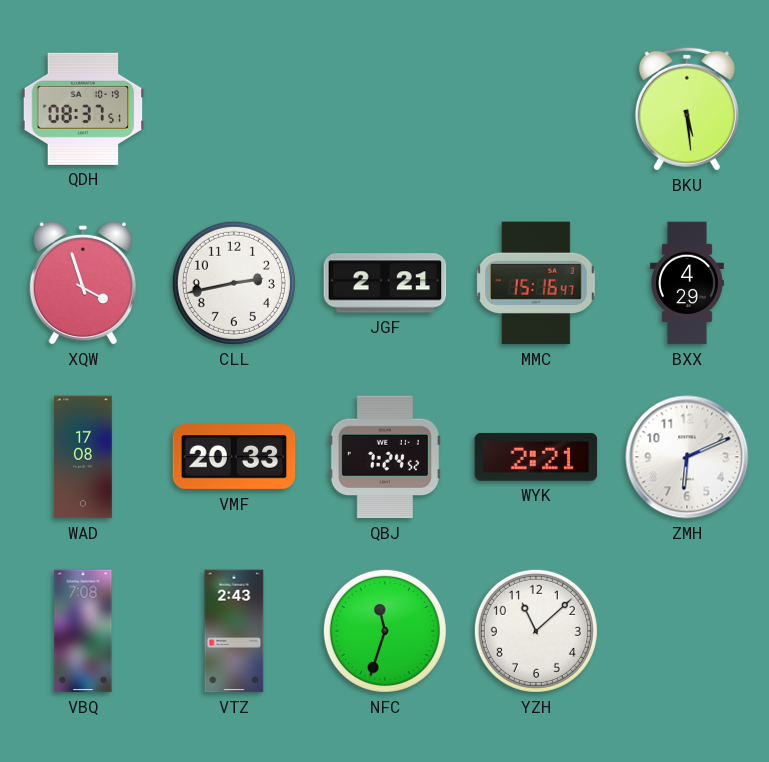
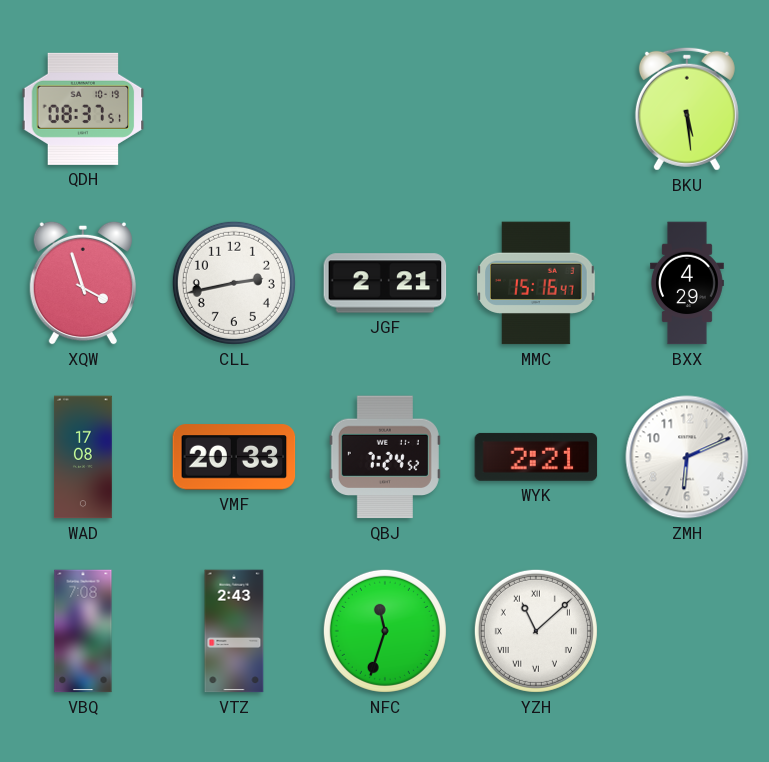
YZH numerals: Arabic -> Roman (536, 631)
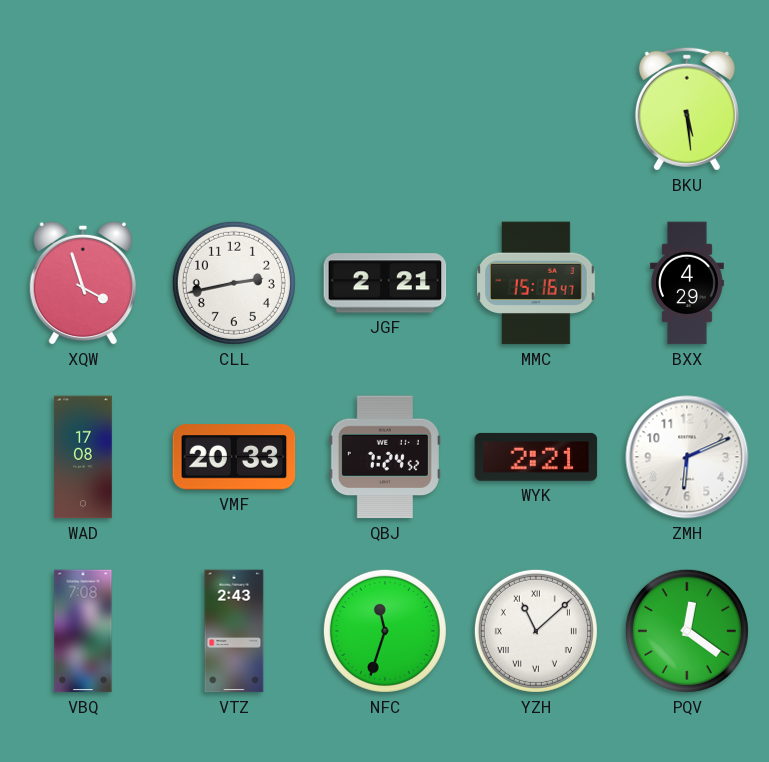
QDH: 08:37 -> none (83, 109)
PQV: none -> 12:21 (687, 631)
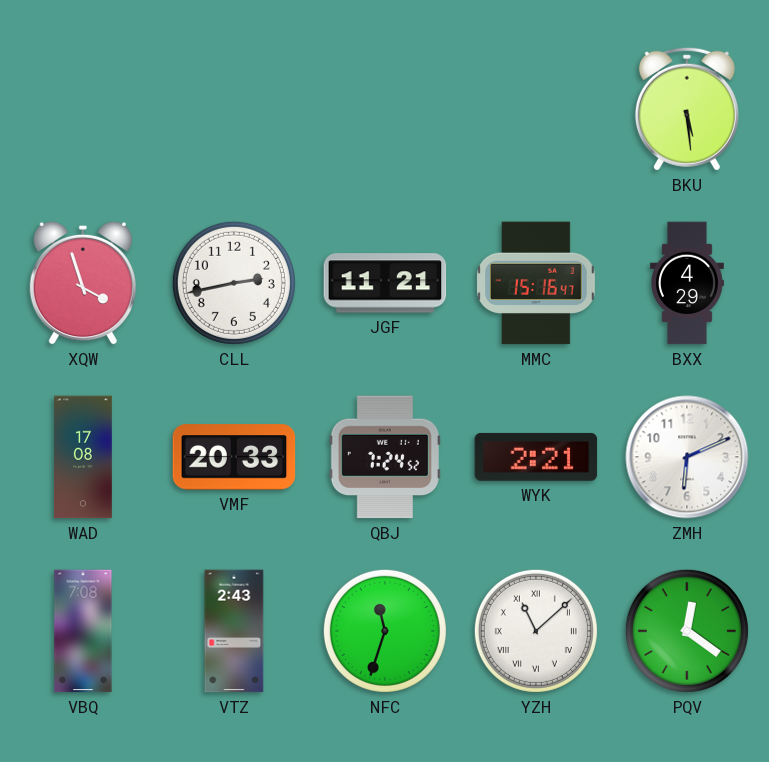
JGF: 2:21 -> 11:21 (385, 283)
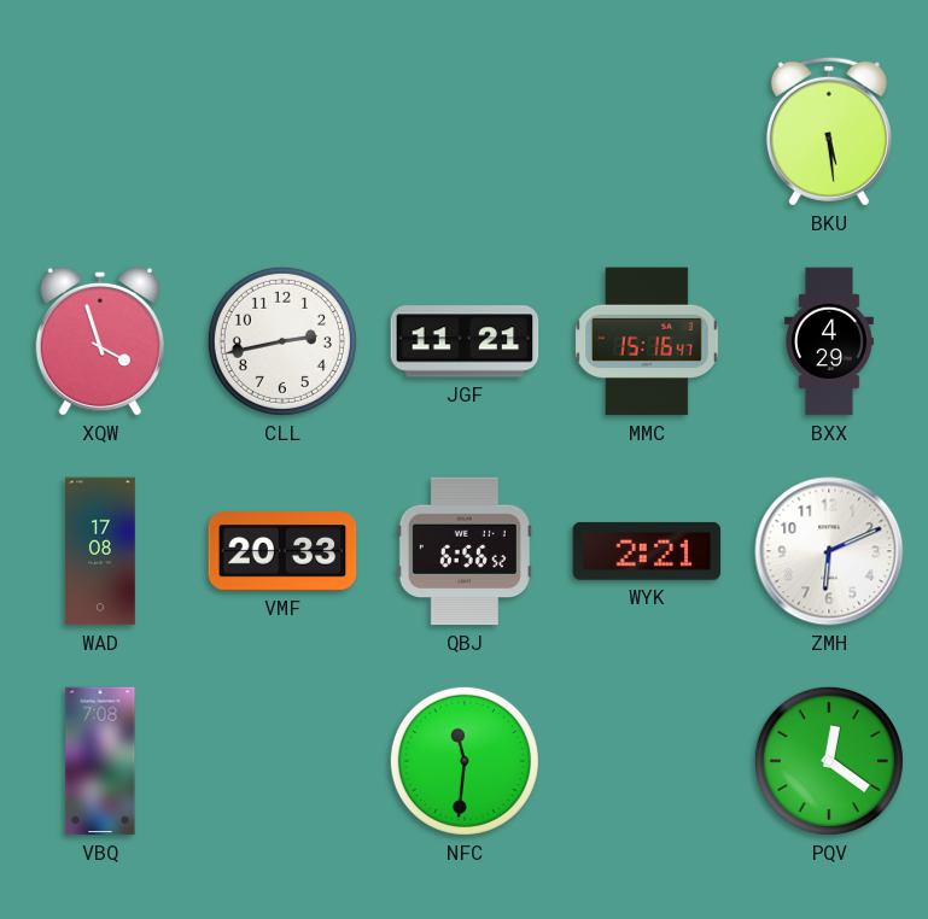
QBJ: 7:24 -> 6:56 (465, 551)
VTZ: 2:43 -> none (234, 631)
NFC: 11:33 -> 11:31 (465, 761)
YZH: 11:08 -> none (536, 631)
